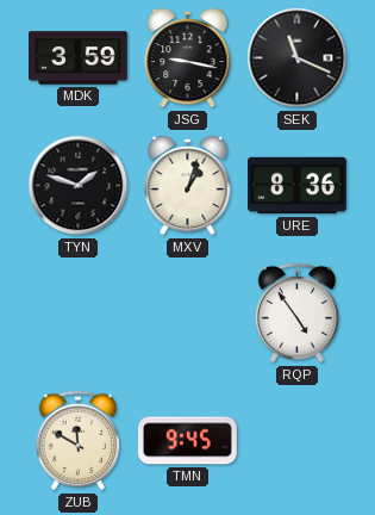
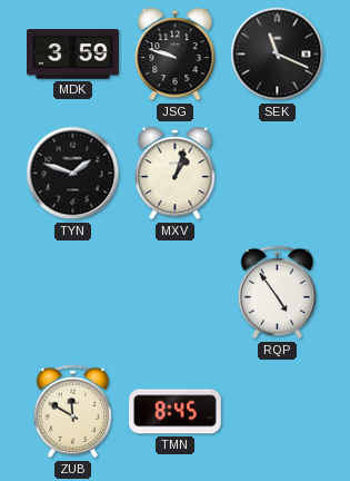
JSG: 9:17 -> 9:48 (176, 55)
URE: 8:36 -> none (298, 186)
TMN: 9:45 -> 8:45 (176, 412)
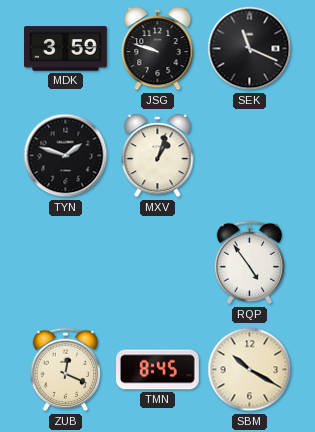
ZUB: 11:50 -> 12:19 (66, 370)
SBM: none -> 10:20 (250, 370)
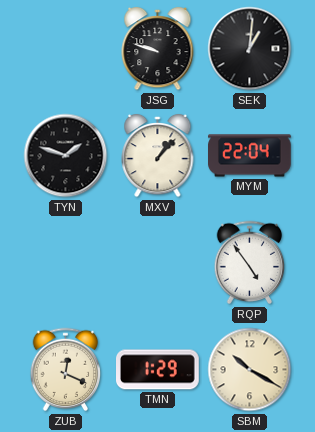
MDK: 3:59 -> none (66, 49)
SEK: 11:19 -> 1:01 (250, 49)
MXV: 1:03 -> 1:07 (158, 156)
MYM: none -> 22:04 (250, 156)
TMN: 8:45 -> 1:29 (158, 370)
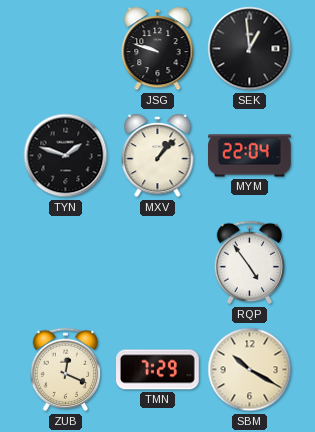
SEK: 1:01 -> 12:59 (250, 49)
TMN: 1:29 -> 7:29 (158, 370)
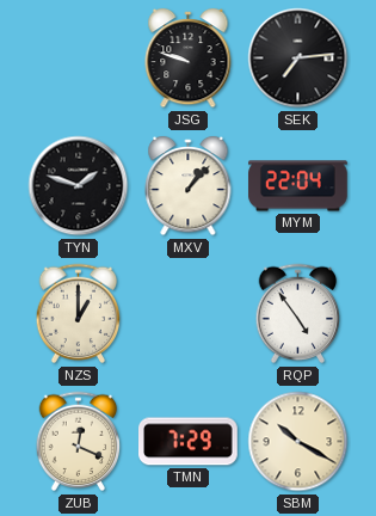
SEK: 12:59 -> 7:14 (298, 59)
NZS: none -> 1:00 (79, 314)
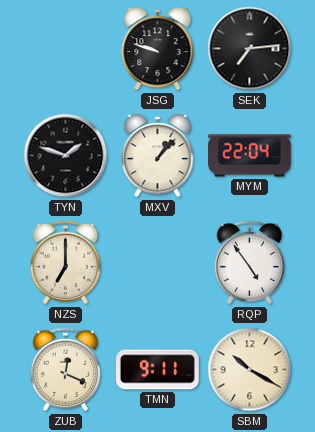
NZS: 1:00 -> 7:00 (66, 263)
TMN: 7:29 -> 9:11 (158, 370)
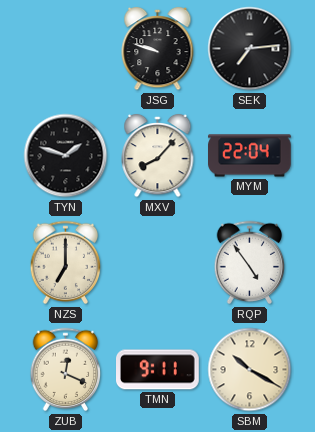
MXV: 1:07 -> 8:07 (158, 156)
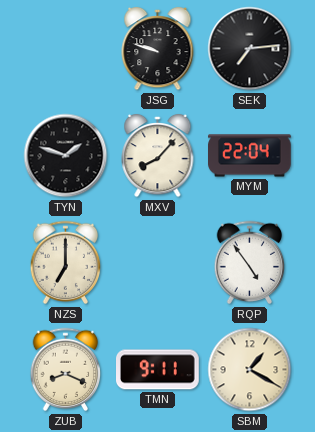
ZUB: 12:19 -> 8:19 (66, 370)
SBM: 10:20 -> 1:20 (250, 370)
